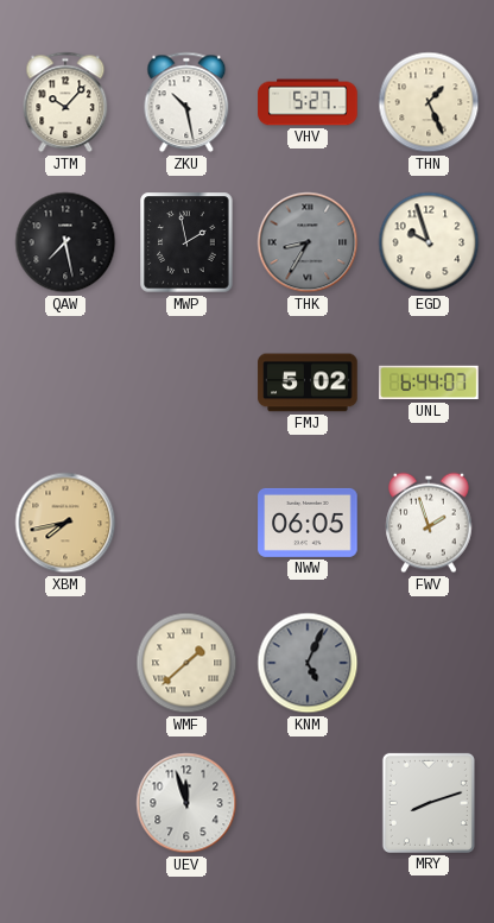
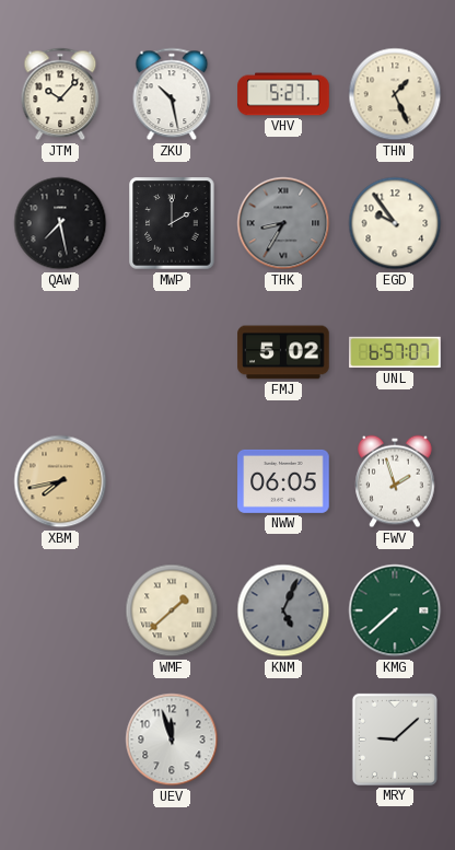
MWP: 1:58 -> 2:00 (172, 223)
EGD: 9:57 -> 9:54 (395, 223)
UNL: 6:44 -> 6:57 (395, 352)
KMG: none -> 7:38 (395, 610)
MRY: 8:12 -> 9:08 (395, 740)
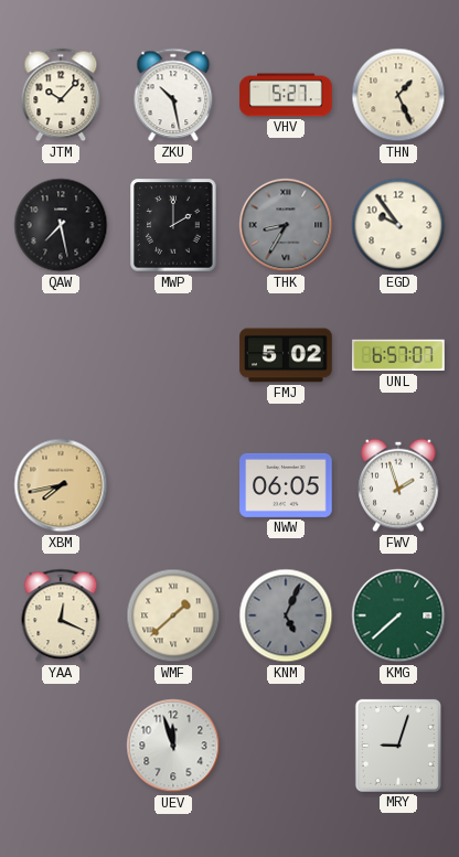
YAA: none -> 12:19 (61, 615)
MRY: 9:08 -> 9:03 (398, 746)
